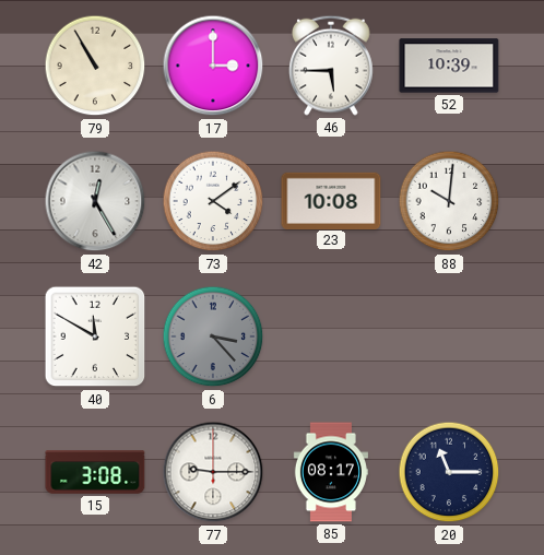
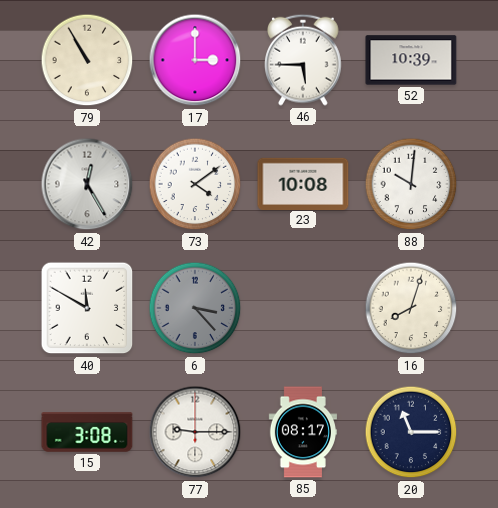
16: none -> 8:03 (411, 308)
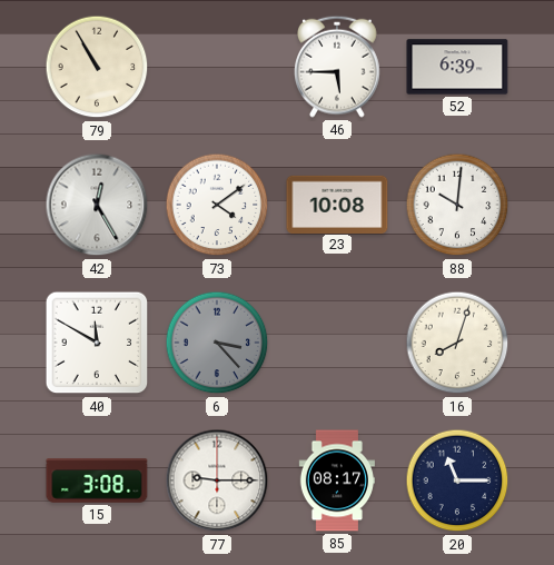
17: 3:00 -> none (195, 60)
52: 10:39 -> 6:39 (457, 67)
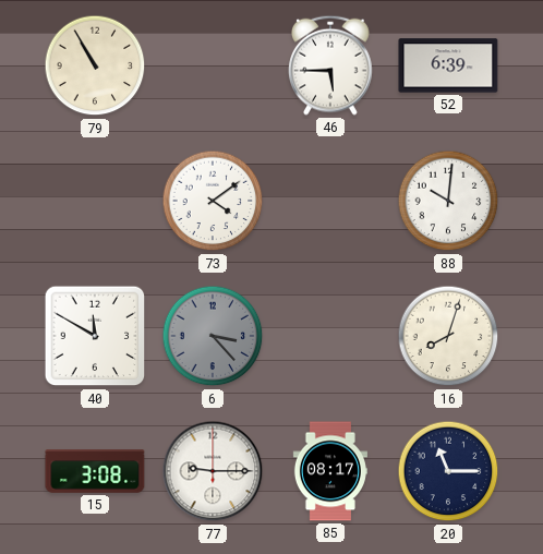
42: 12:25 -> none (97, 205)
23: 10:08 -> none (337, 204)
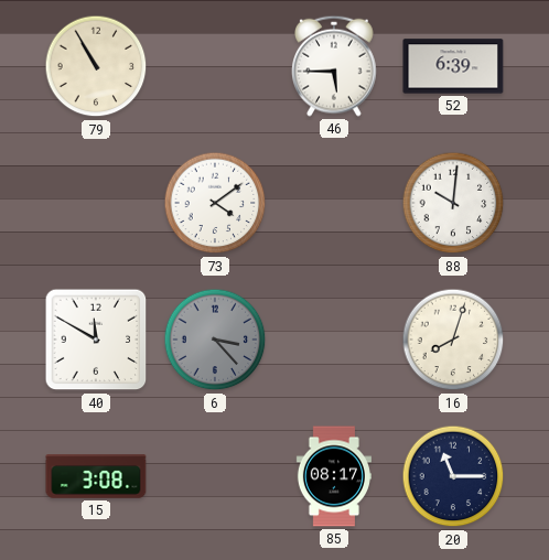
77: 9:15 -> none (213, 471)
